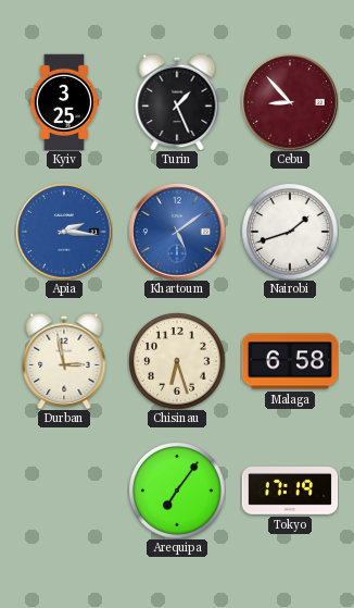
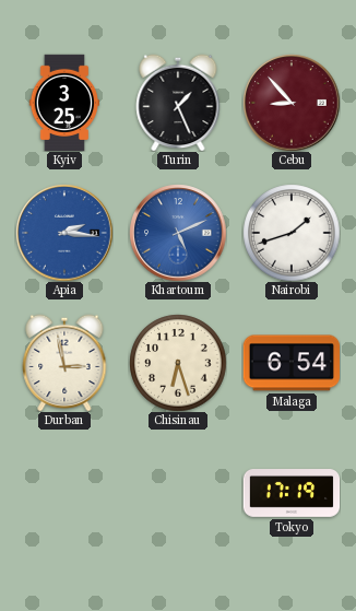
Khartoum: 5:09 -> 5:11 (178, 233)
Malaga: 6:58 -> 6:54 (290, 363)
Arequipa: 7:06 -> none (177, 491)
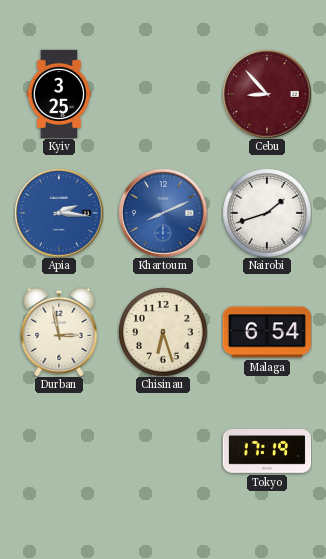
Turin: 1:26 -> none (178, 103)
Khartoum: 5:11 -> 8:11 (163, 213)
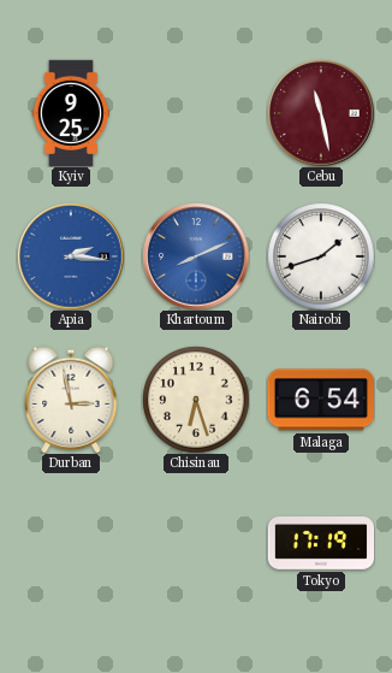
Kyiv: 3:25 -> 9:25 (70, 112)
Cebu: 8:53 -> 11:28 (321, 113)
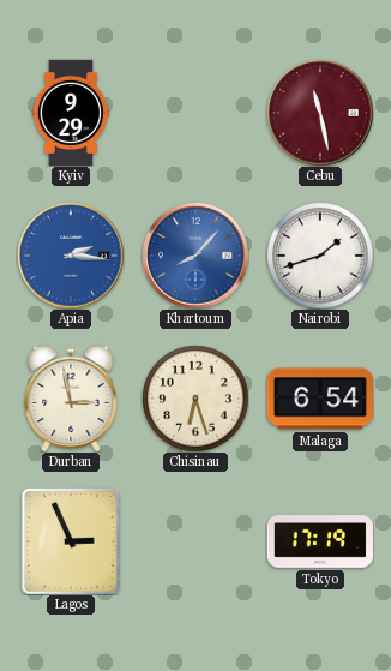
Kyiv: 9:25 -> 9:29 (70, 112)
Khartoum: 8:11 -> 8:07 (195, 256)
Lagos: none -> 2:56 (71, 541)
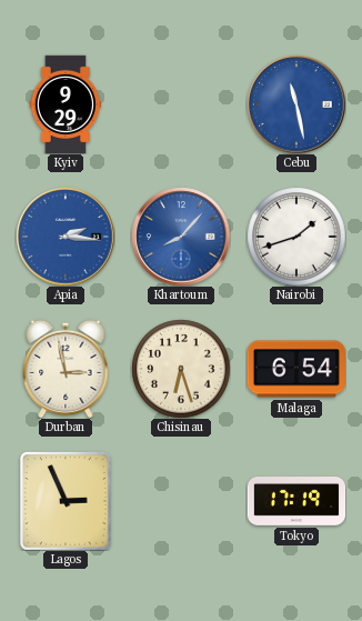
Cebu dial: burgundy -> blue (296, 104)
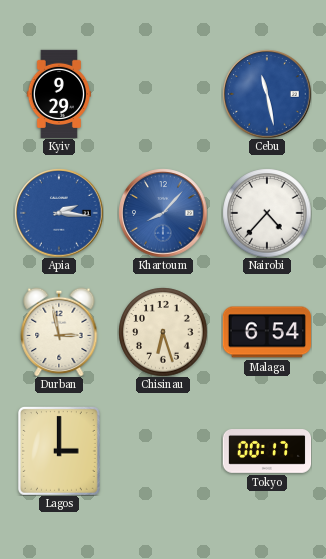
Nairobi: 1:42 -> 4:37 (267, 213)
Lagos: 2:56 -> 3:00 (59, 451)
Tokyo: 17:19 -> 00:17 (267, 452)
